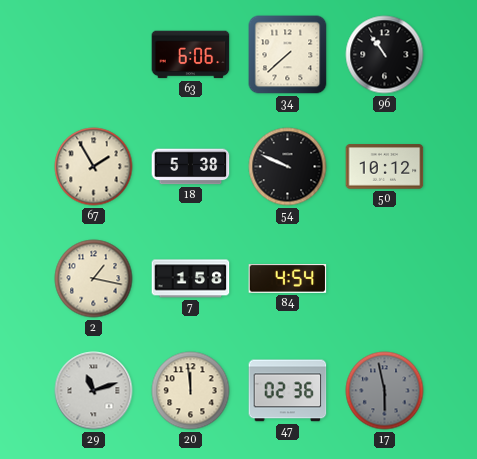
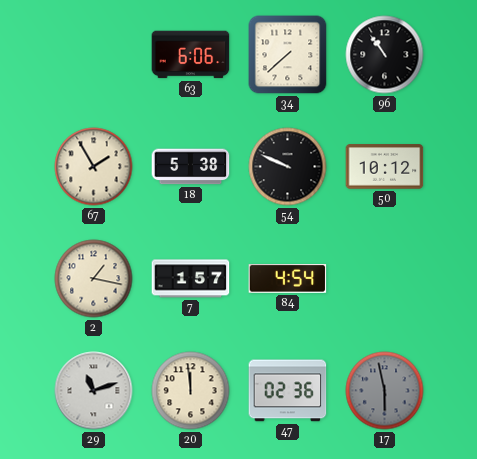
7: 1:58 -> 1:57 (191, 279)
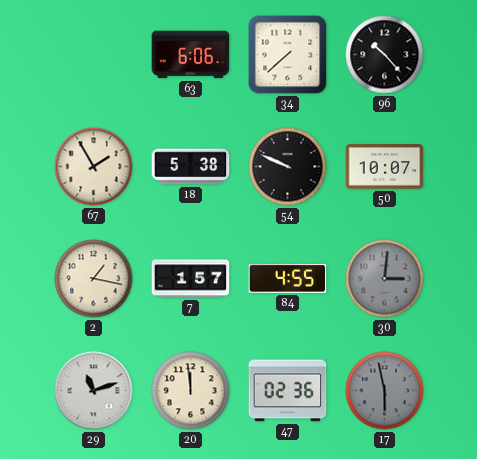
96: 10:54 -> 10:23 (385, 55)
50: 10:12 -> 10:07 (385, 167)
84: 4:54 -> 4:55 (288, 279)
30: none -> 3:01 (385, 279)
